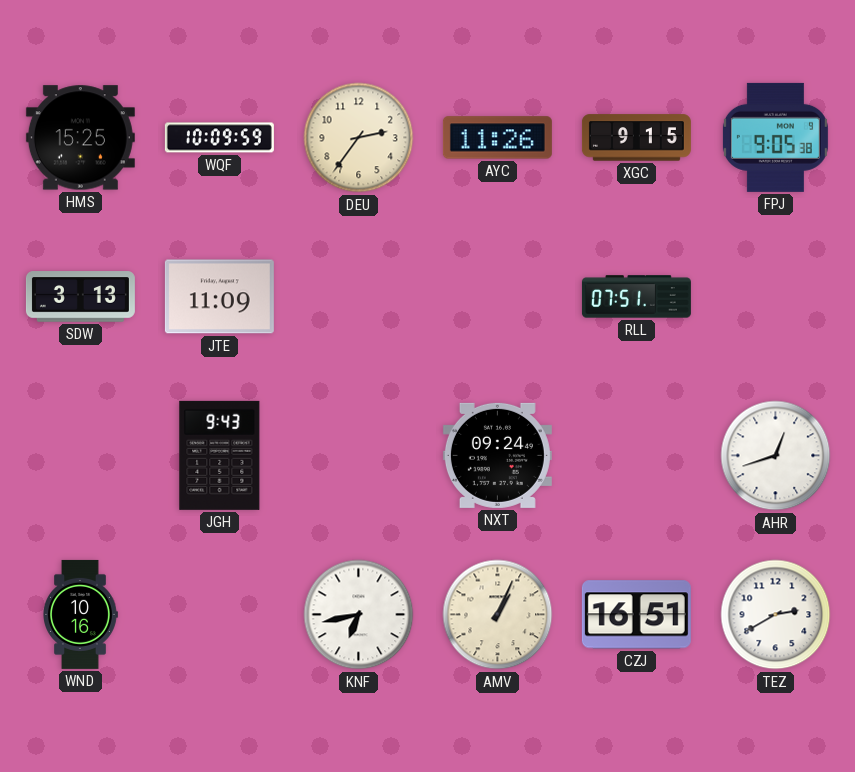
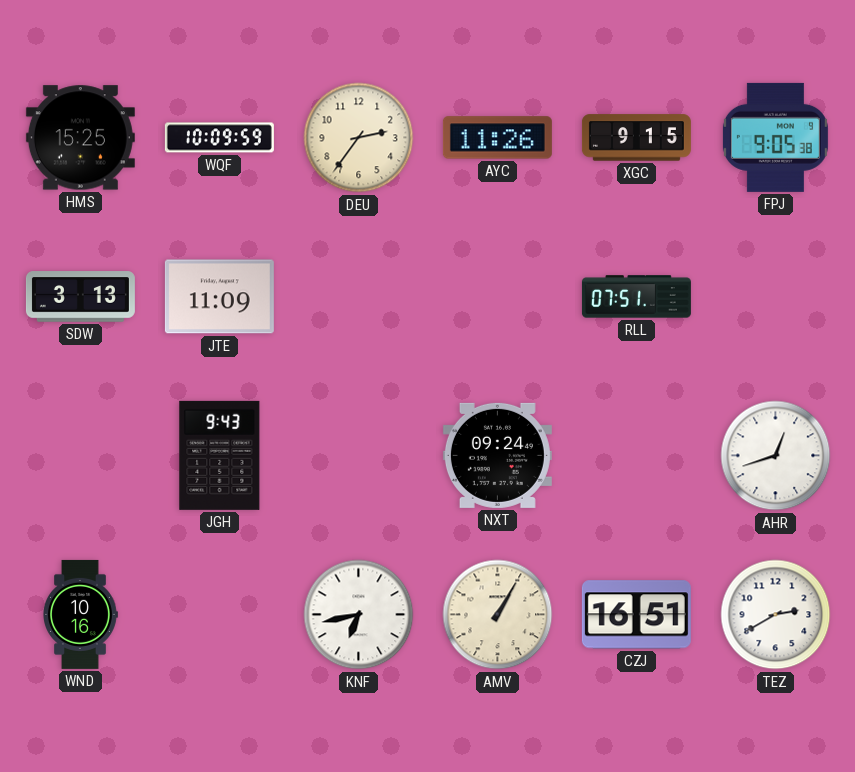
AMV: 1:04 -> 1:05 (498, 615)
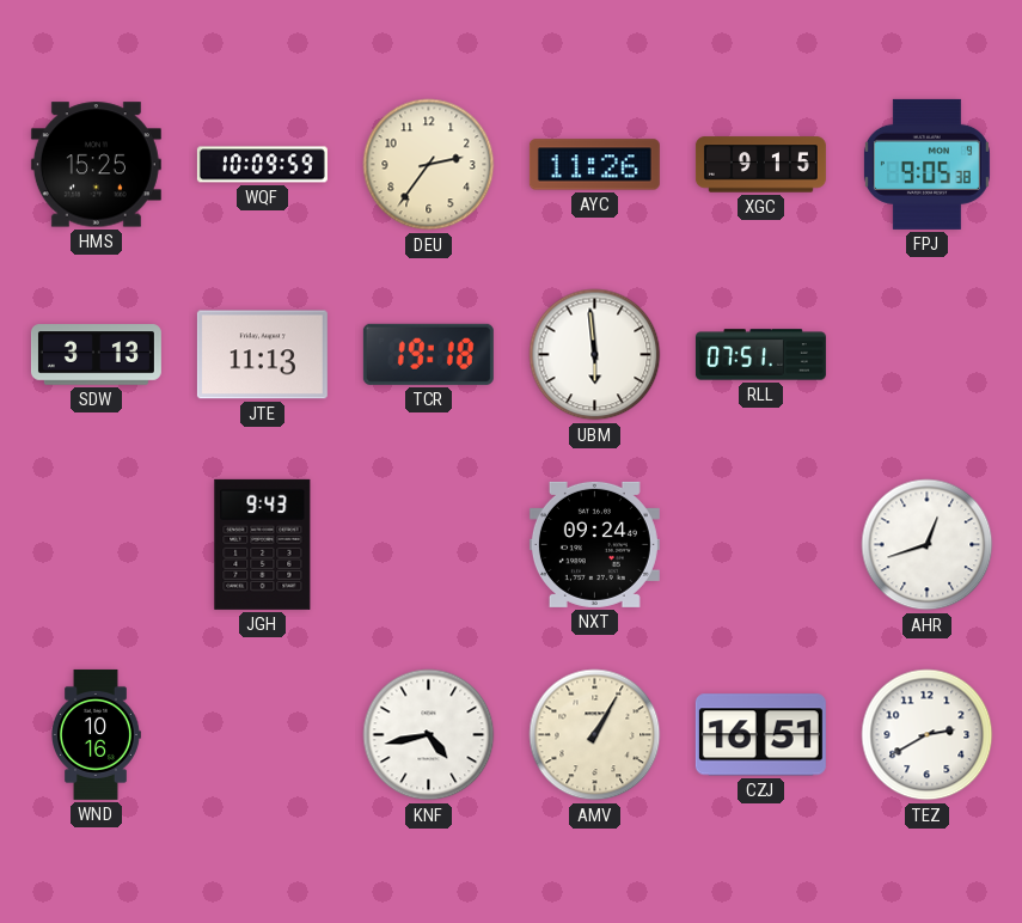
JTE: 11:09 -> 11:13 (262, 355)
TCR: none -> 19:18 (428, 354)
UBM: none -> 5:59 (595, 355)
KNF: 6:43 -> 4:43 (429, 735)
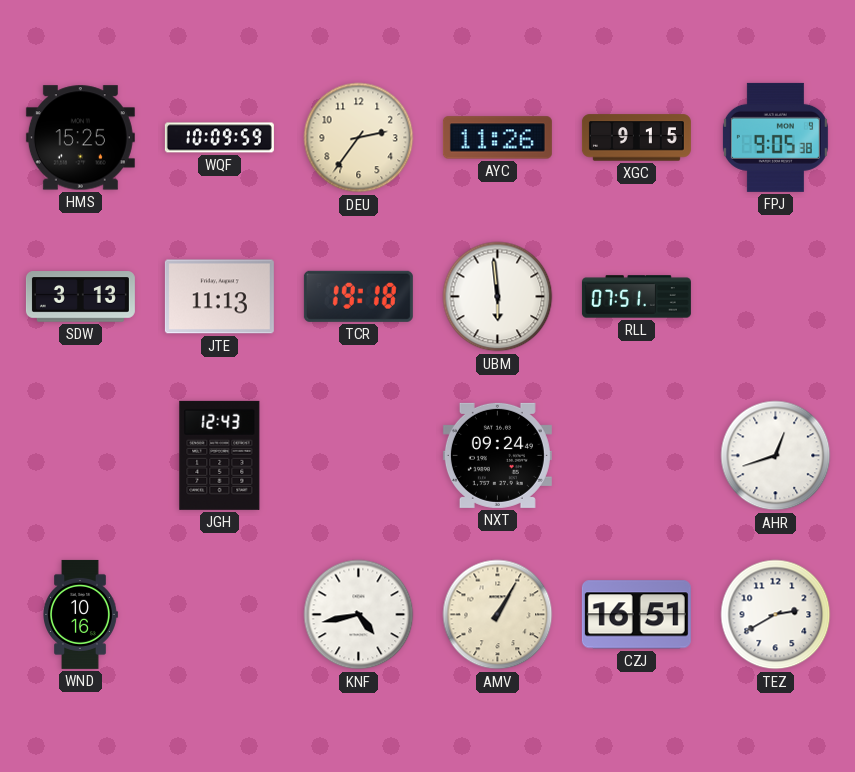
JGH: 9:43 -> 12:43 (220, 455)
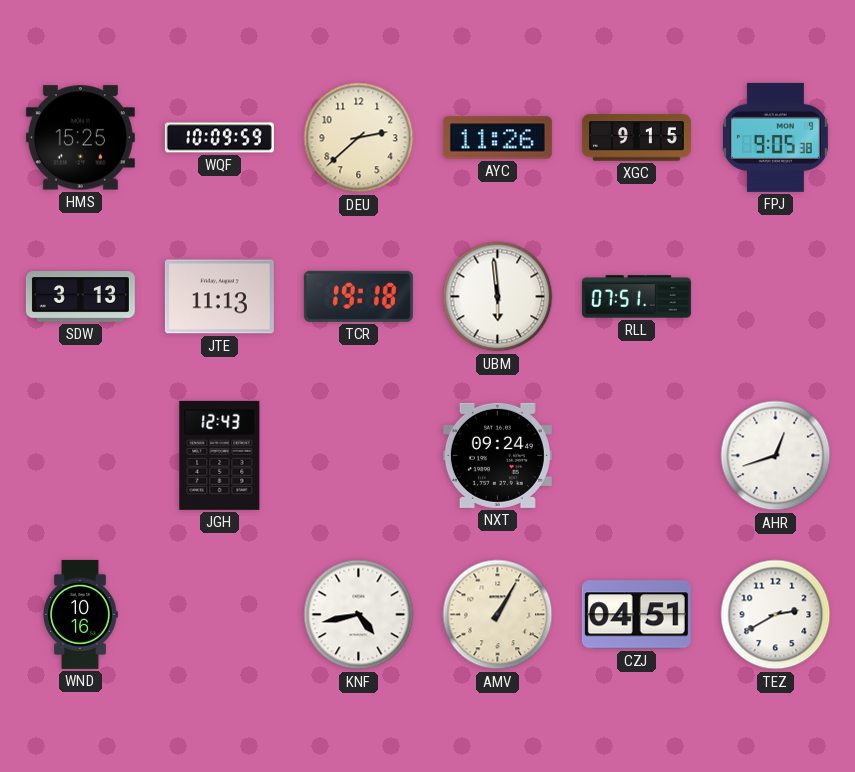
DEU: 2:36 -> 2:38 (359, 138)
CZJ: 16:51 -> 04:51 (636, 615)
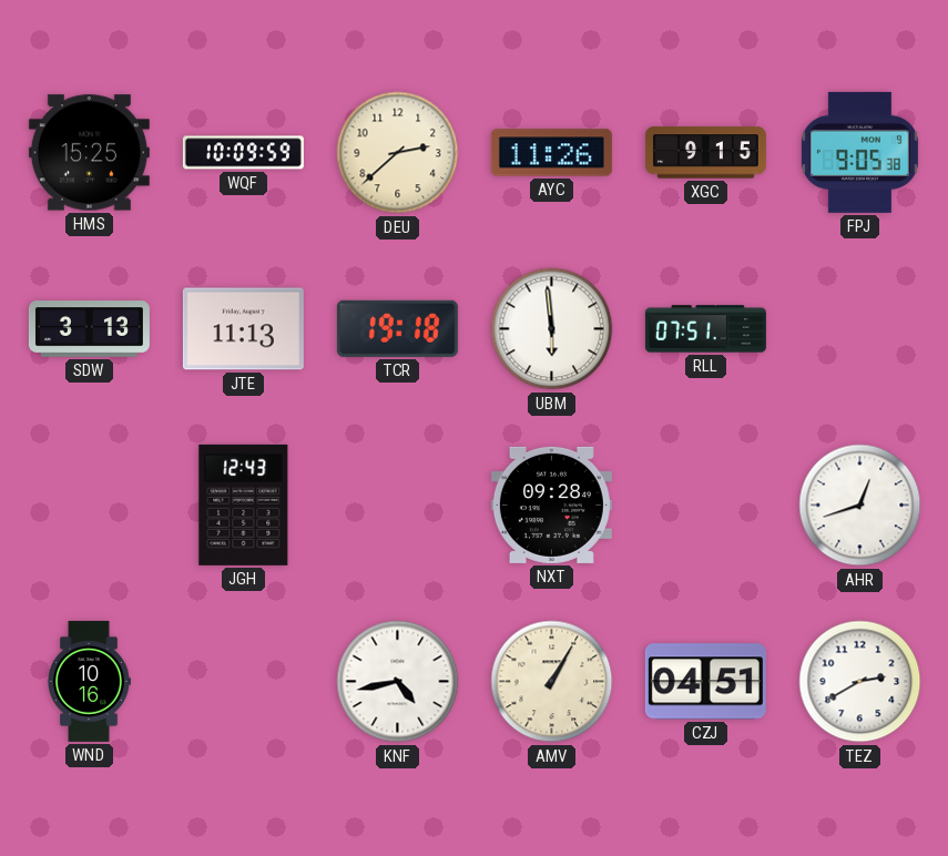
NXT: 09:24 -> 09:28 (551, 505)
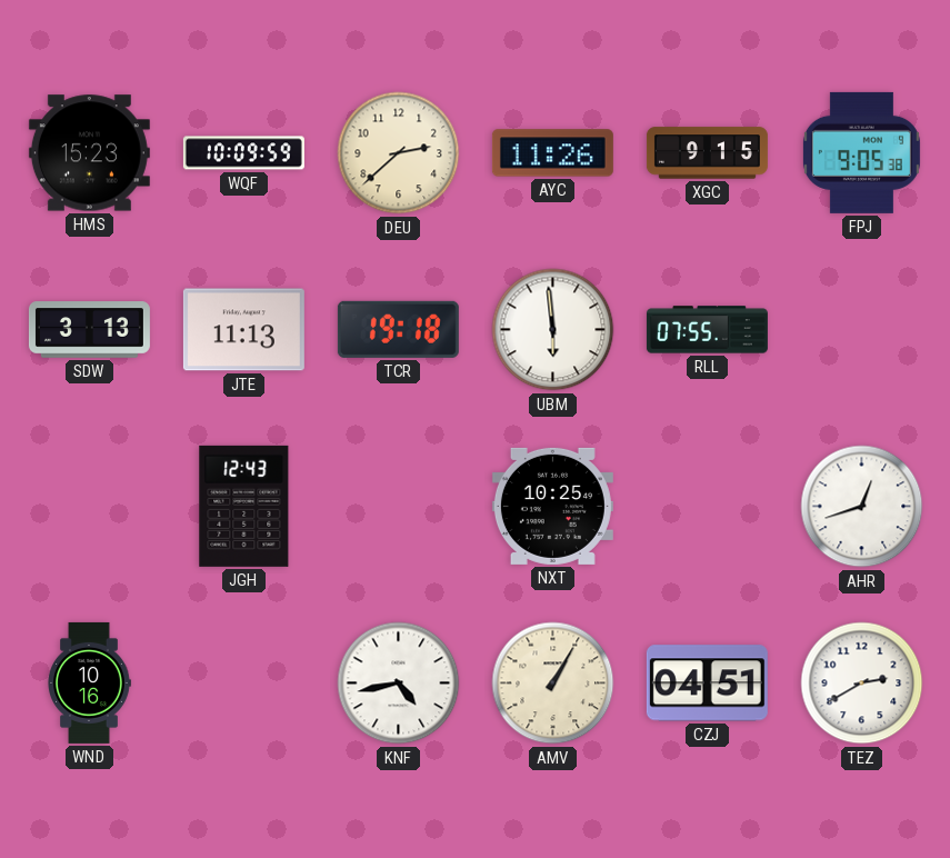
HMS: 15:25 -> 15:23 (89, 153)
RLL: 07:51 -> 07:55 (707, 330)
NXT: 09:28 -> 10:25 (552, 506)
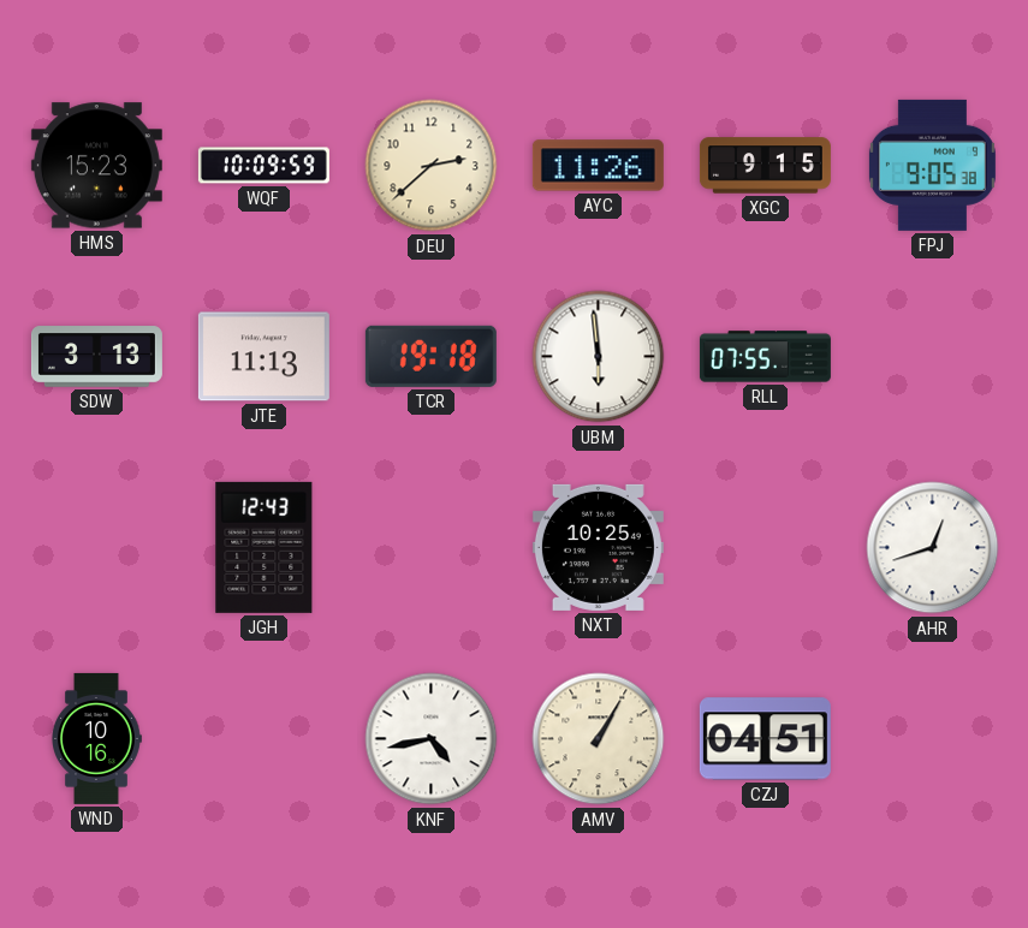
TEZ: 2:40 -> none (862, 684)
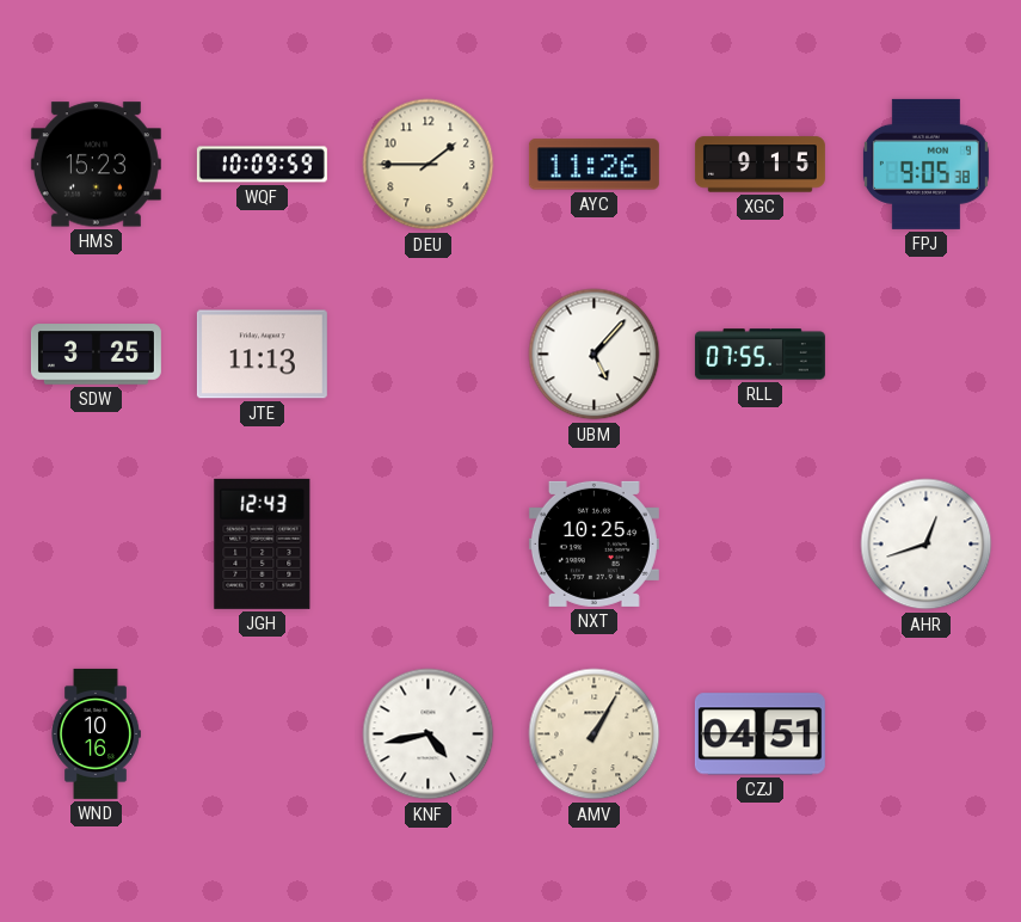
DEU: 2:38 -> 1:45 (429, 165)
SDW: 3:13 -> 3:25 (96, 355)
TCR: 19:18 -> none (430, 356)
UBM: 5:59 -> 5:07 (595, 355)
